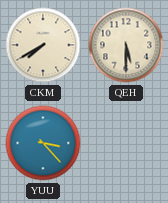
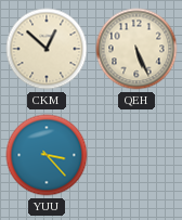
CKM: 7:40 -> 12:52 (47, 49)
QEH: 5:30 -> 5:26 (136, 49)
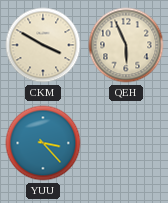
CKM: 12:52 -> 3:50 (43, 45)
QEH: 5:26 -> 5:56 (126, 45)
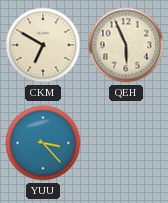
CKM: 3:50 -> 6:50 (43, 45)
